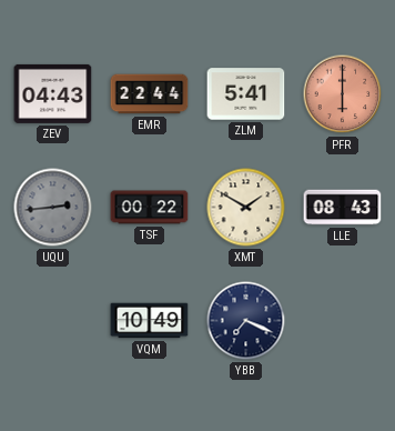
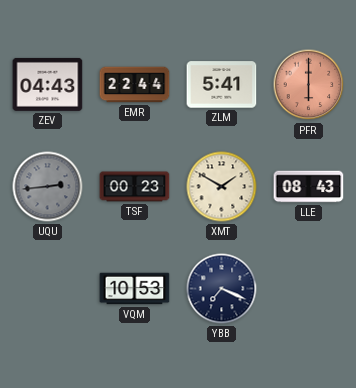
TSF: 00:22 -> 00:23 (135, 187)
VQM: 10:49 -> 10:53 (135, 289)
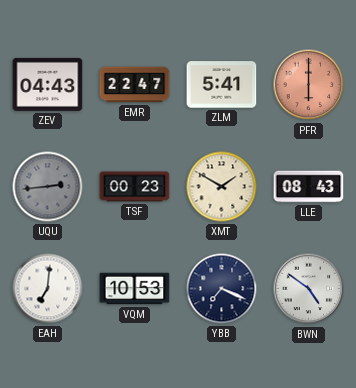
EMR: 22:44 -> 22:47 (135, 85)
EAH: none -> 7:01 (48, 289)
BWN: none -> 4:51 (309, 289)
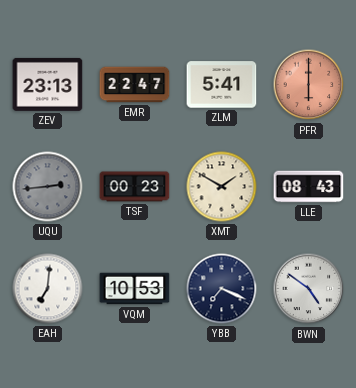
ZEV: 04:43 -> 23:13 (48, 84)
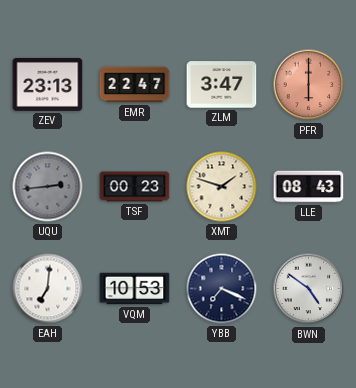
ZLM: 5:41 -> 3:47 (222, 85)
XMT: 1:50 -> 1:48 (222, 187)
